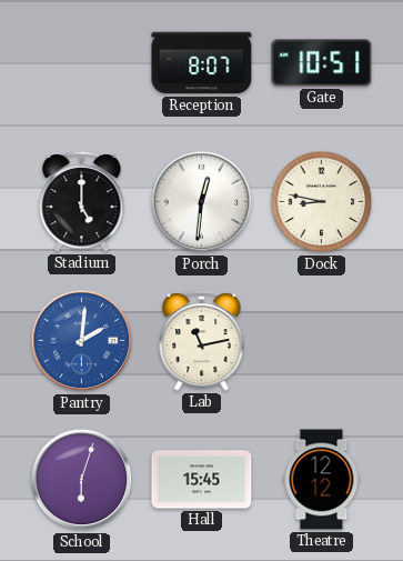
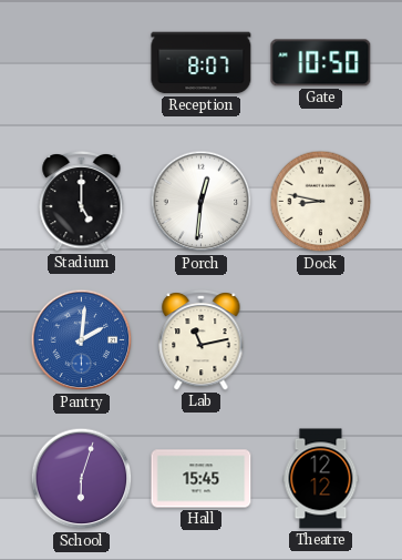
Gate: 10:51 -> 10:50 (321, 63)
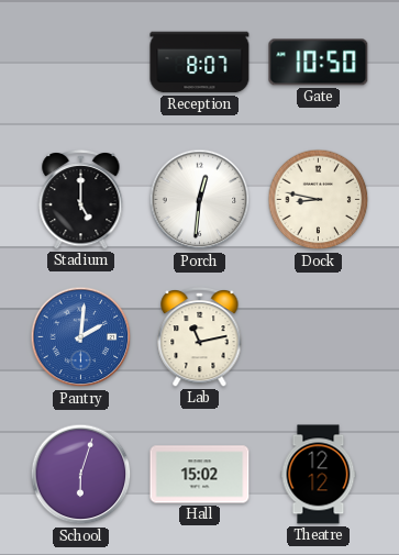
Hall: 15:45 -> 15:02 (200, 475)
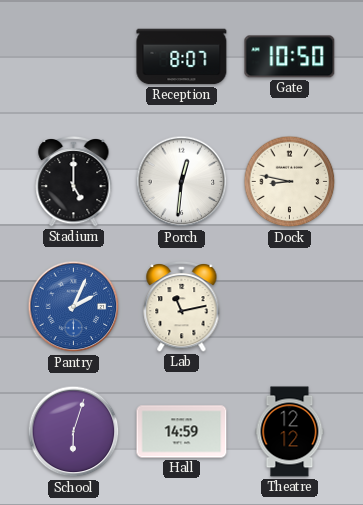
Pantry: 2:01 -> 2:04 (74, 307)
Hall: 15:02 -> 14:59 (182, 432)
